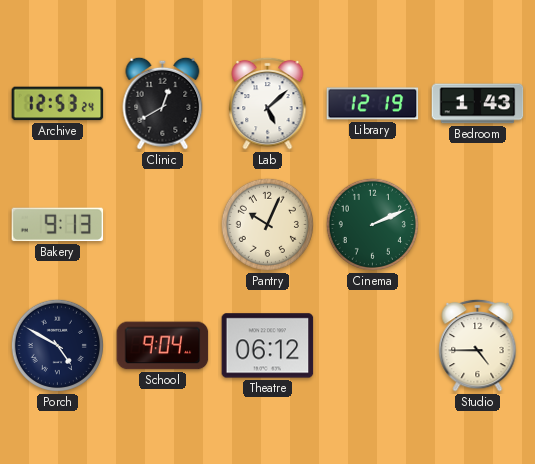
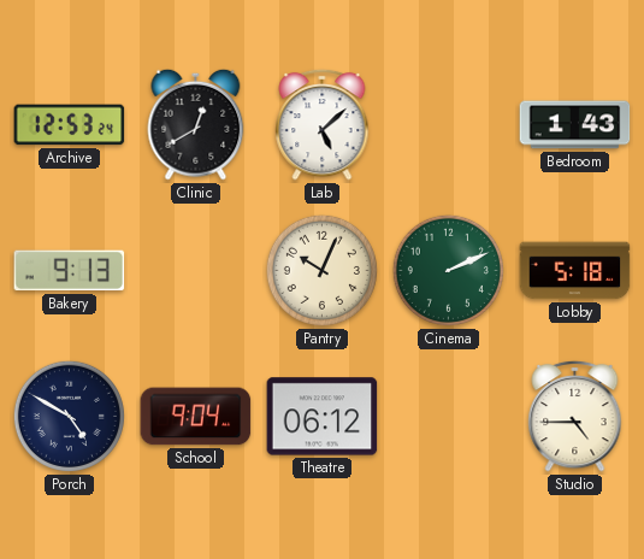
Library: 12:19 -> none (373, 104)
Lobby: none -> 5:18 (575, 271)
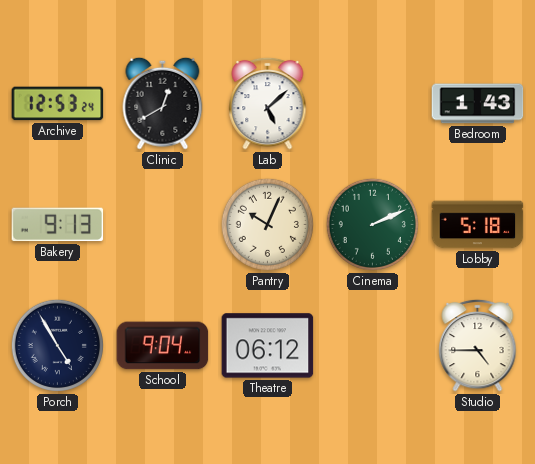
Porch: 4:50 -> 4:55 (57, 345)
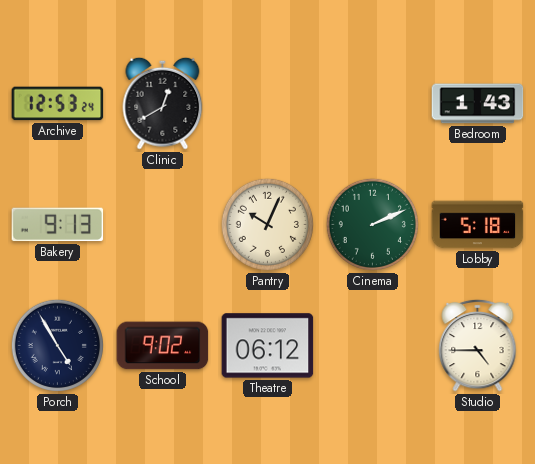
Lab: 5:08 -> none (268, 103)
School: 9:04 -> 9:02 (163, 346)
